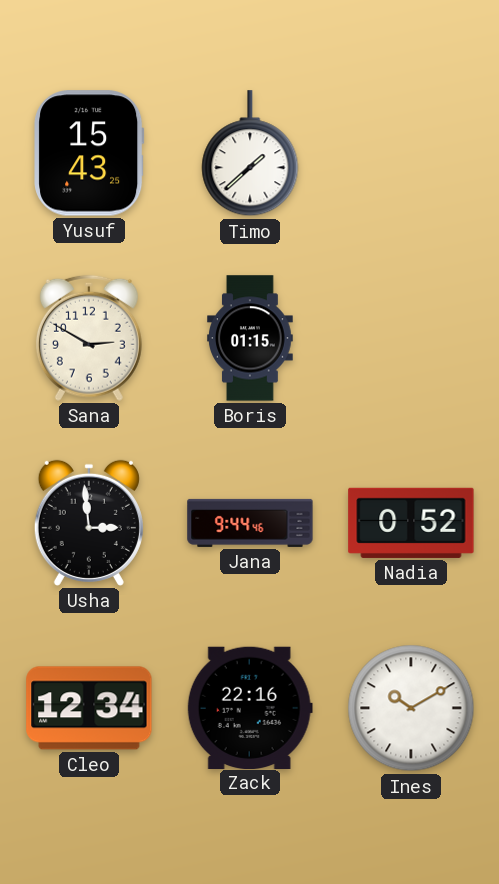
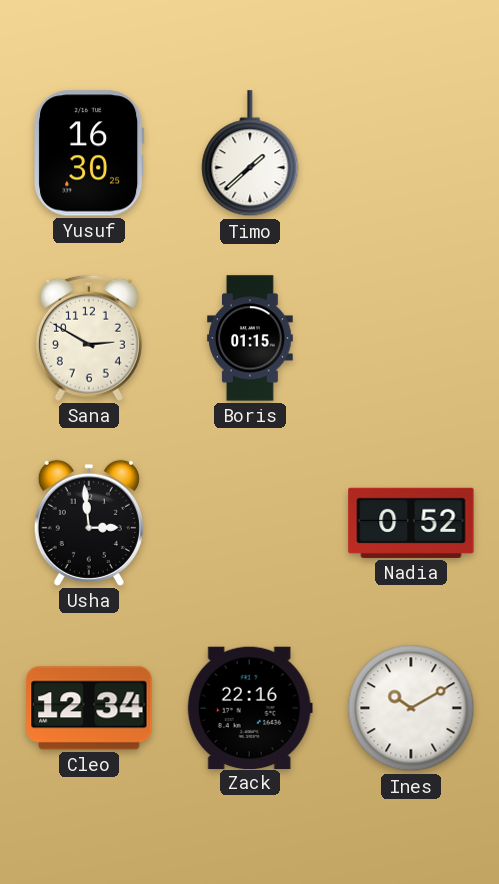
Yusuf: 15:43 -> 16:30 (89, 153)
Jana: 9:44 -> none (250, 523)
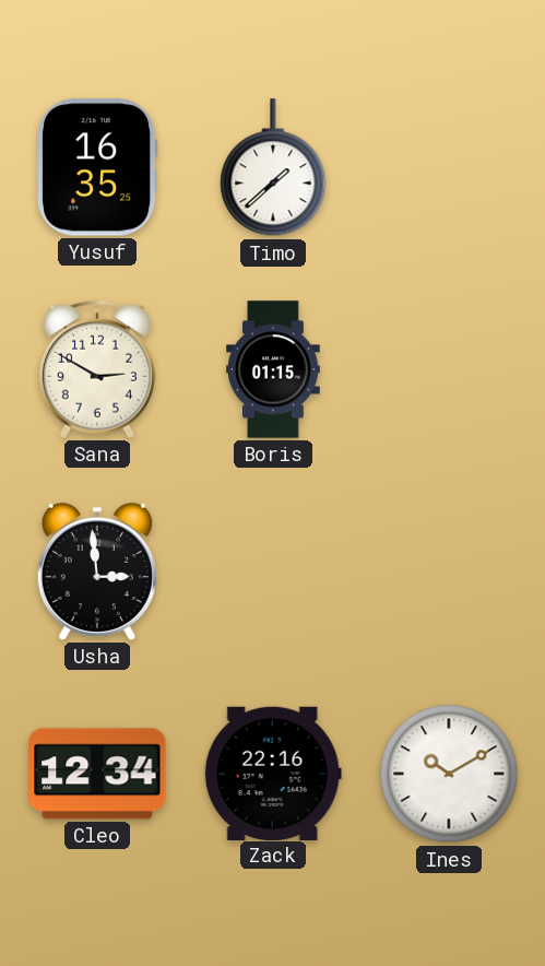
Yusuf: 16:30 -> 16:35 (97, 167)
Nadia: 0:52 -> none (411, 523)
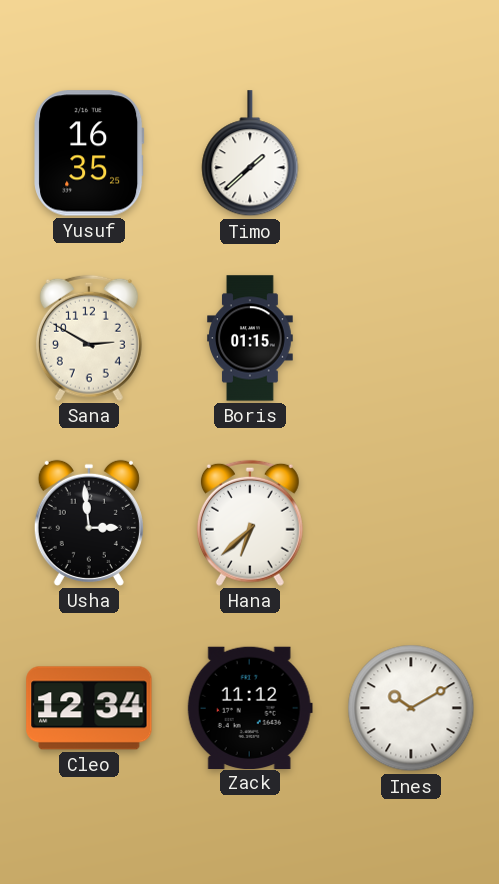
Hana: none -> 6:38 (250, 523)
Zack: 22:16 -> 11:12 (250, 707)
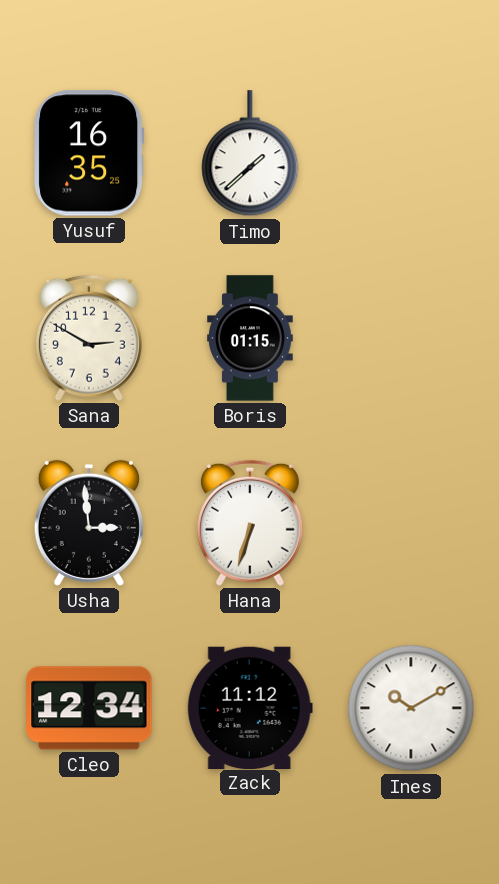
Hana: 6:38 -> 6:33 (250, 523)
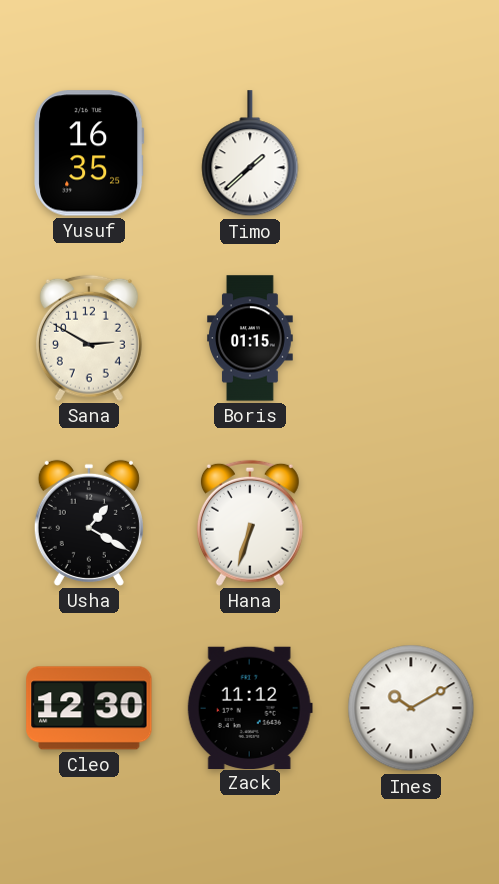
Usha: 2:59 -> 1:20 (89, 523)
Cleo: 12:34 -> 12:30 (89, 708)
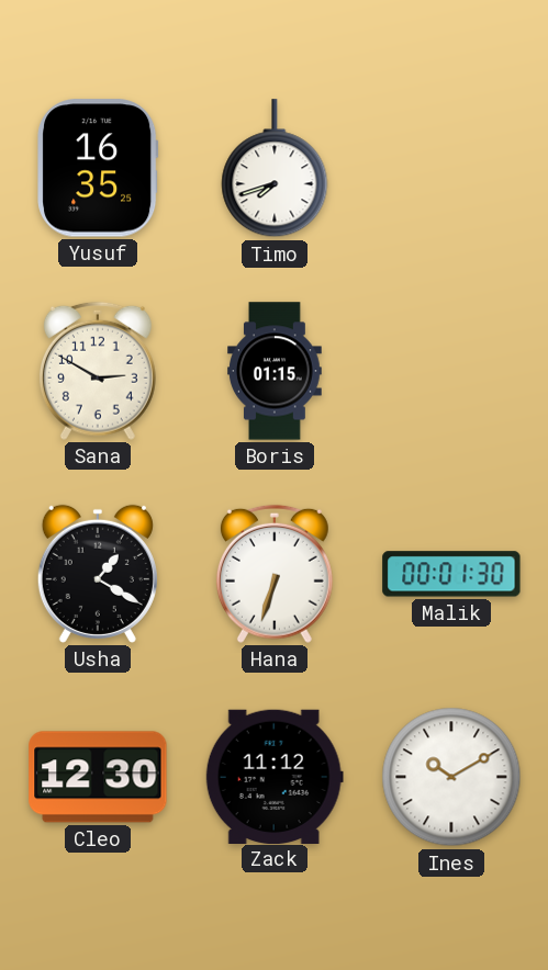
Timo: 1:38 -> 7:42 (275, 169)
Malik: none -> 00:01 (451, 574)
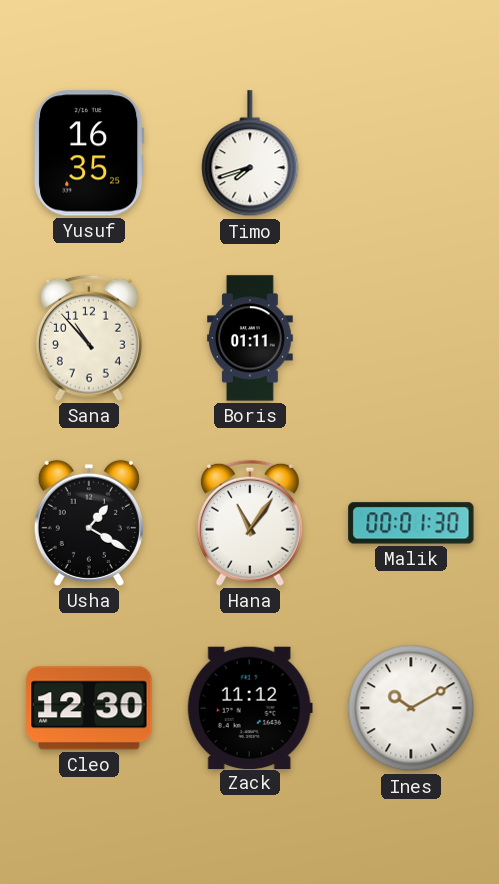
Sana: 2:50 -> 10:53 (89, 338)
Boris: 01:15 -> 01:11 (250, 338)
Hana: 6:33 -> 11:06 (250, 523)
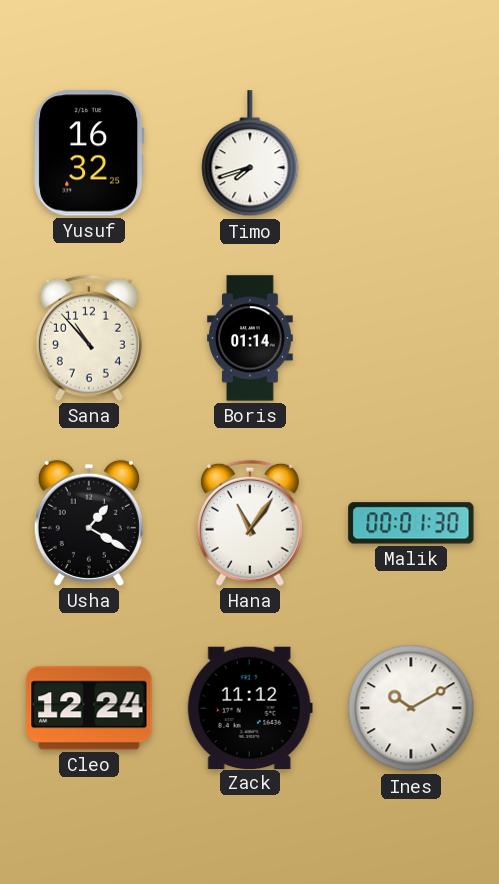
Yusuf: 16:35 -> 16:32 (89, 153)
Boris: 01:11 -> 01:14 (250, 338)
Cleo: 12:30 -> 12:24 (89, 708)
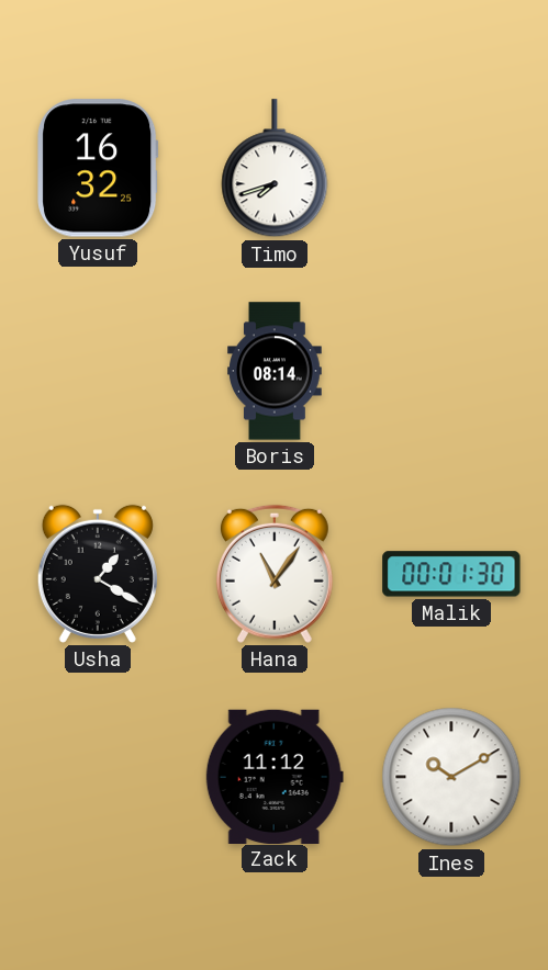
Sana: 10:53 -> none (89, 338)
Boris: 01:14 -> 08:14 (275, 371)
Cleo: 12:24 -> none (89, 708)
